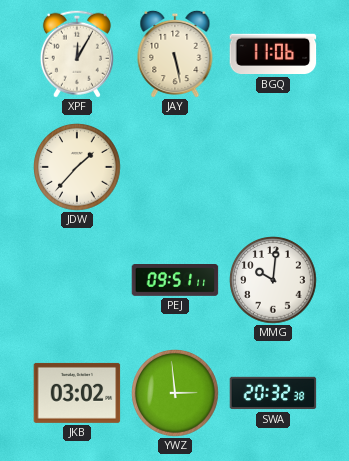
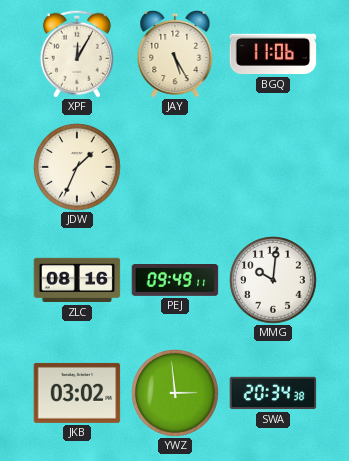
JAY: 5:28 -> 5:25 (175, 54)
JDW: 1:37 -> 1:34 (77, 167)
ZLC: none -> 08:16 (77, 280)
PEJ: 09:51 -> 09:49 (175, 280)
SWA: 20:32 -> 20:34 (273, 393)
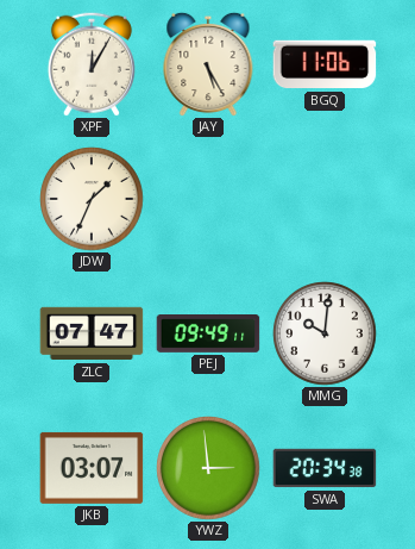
ZLC: 08:16 -> 07:47 (92, 333)
JKB: 03:02 -> 03:07 (92, 468)
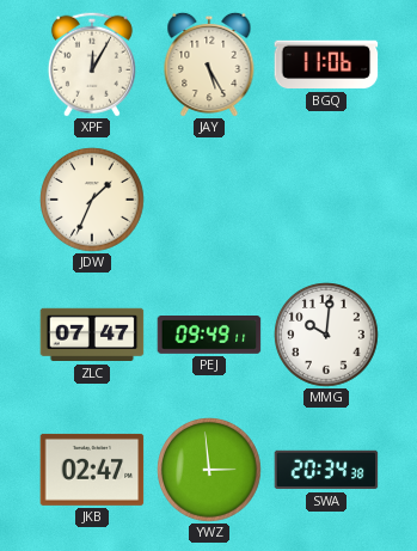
JKB: 03:07 -> 02:47 (92, 470)
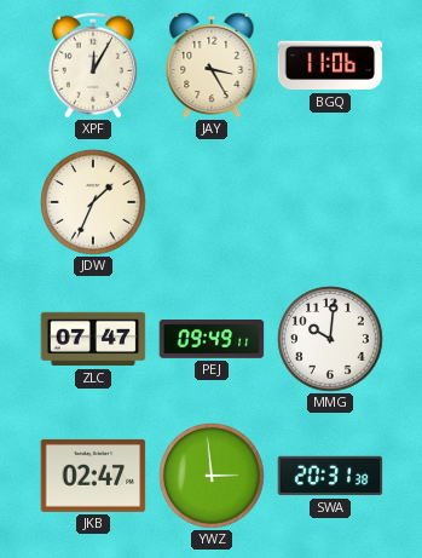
JAY: 5:25 -> 3:25 (212, 65)
SWA: 20:34 -> 20:31 (330, 476)
